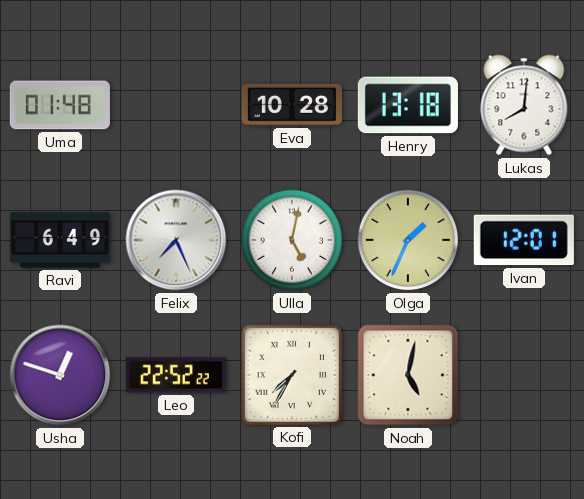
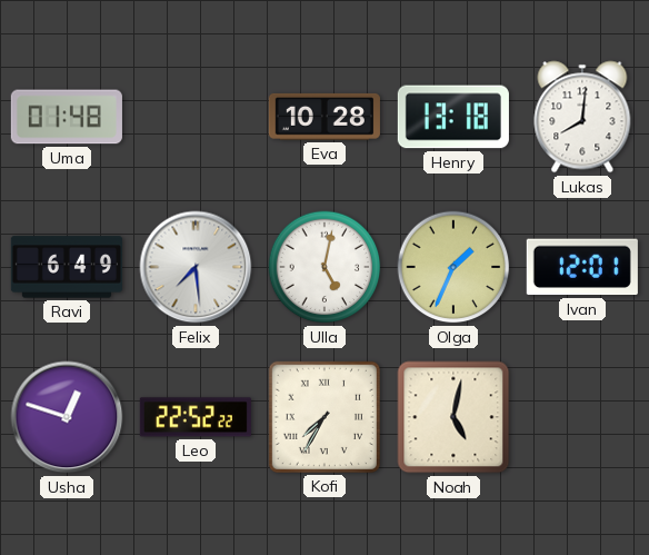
Felix: 7:26 -> 7:29 (196, 267)
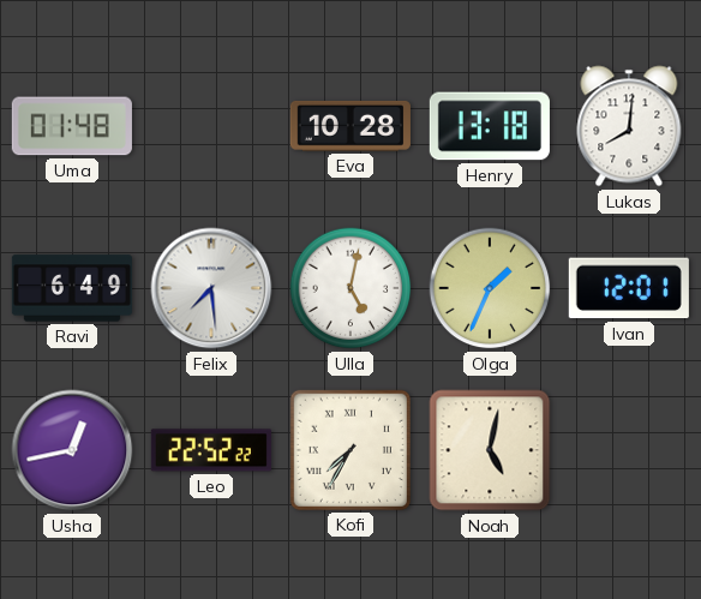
Usha: 12:48 -> 12:43 (72, 450)
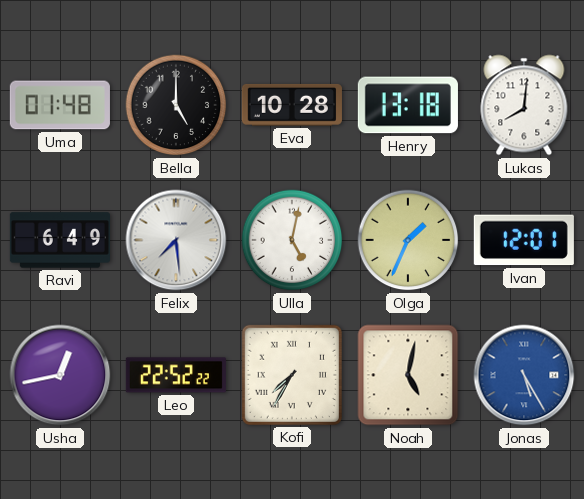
Bella: none -> 5:00 (176, 105)
Jonas: none -> 5:25 (524, 375)
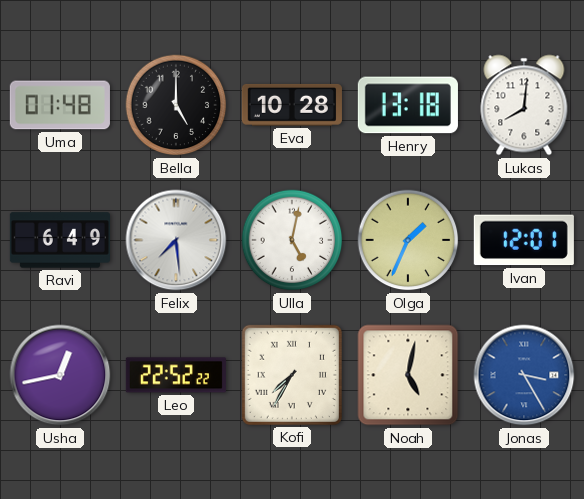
Jonas: 5:25 -> 3:25 (524, 375)
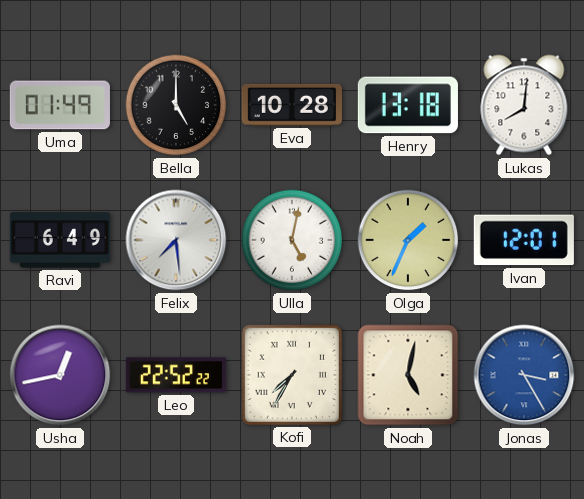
Uma: 01:48 -> 01:49 (60, 105)
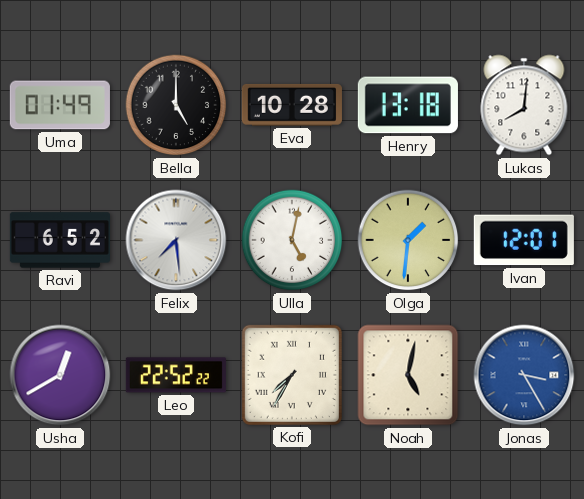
Ravi: 6:49 -> 6:52 (60, 240)
Olga: 1:34 -> 1:31 (408, 240)
Usha: 12:43 -> 12:40 (60, 375)
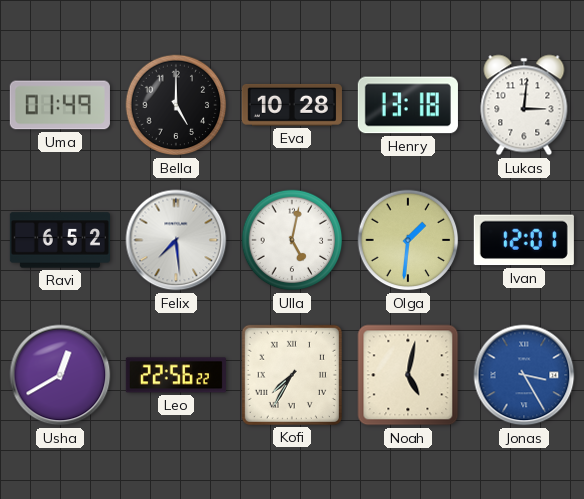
Lukas: 8:01 -> 3:01 (524, 105)
Leo: 22:52 -> 22:56 (176, 375)
